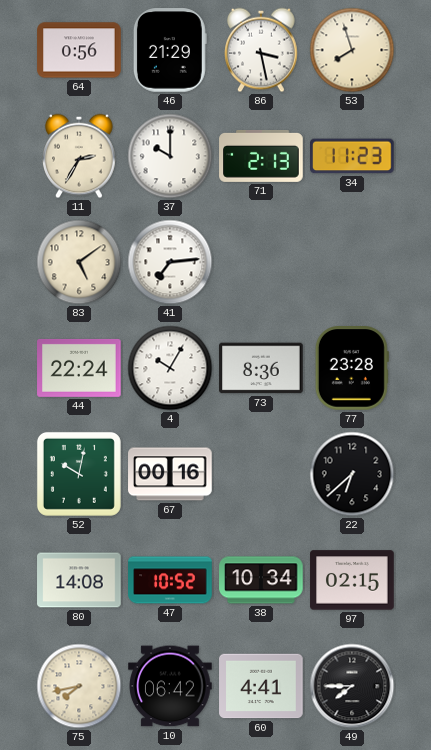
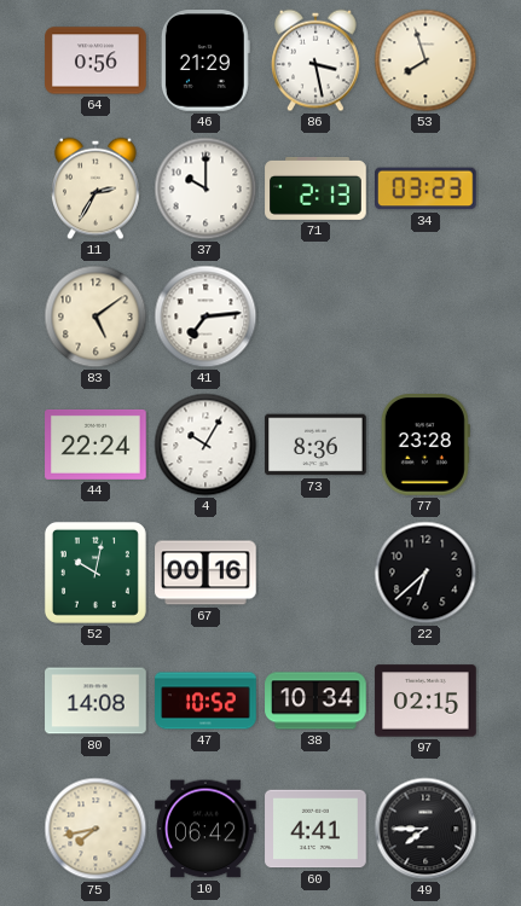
34: 11:23 -> 03:23 (427, 188)
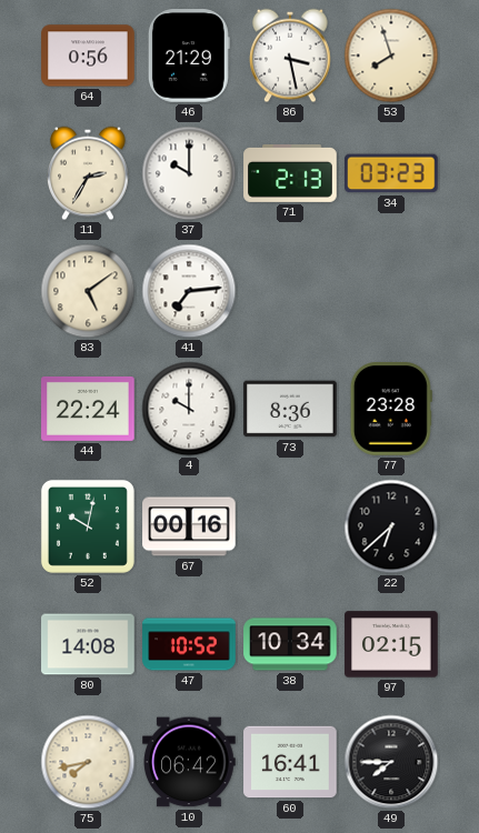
4: 10:05 -> 10:00 (189, 409)
60: 4:41 -> 16:41 (290, 762)
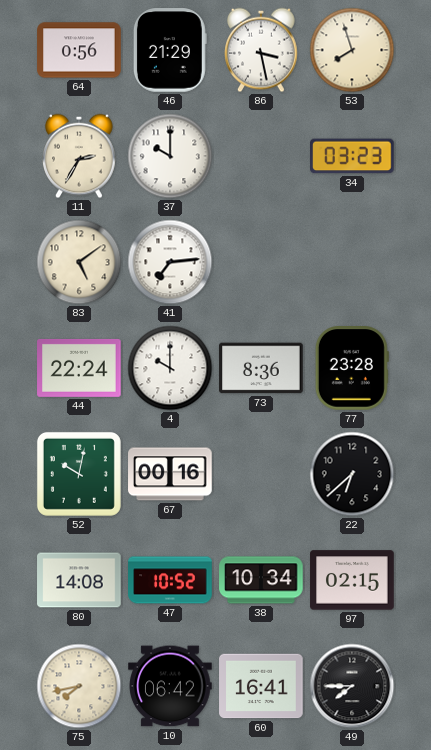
71: 2:13 -> none (290, 173)
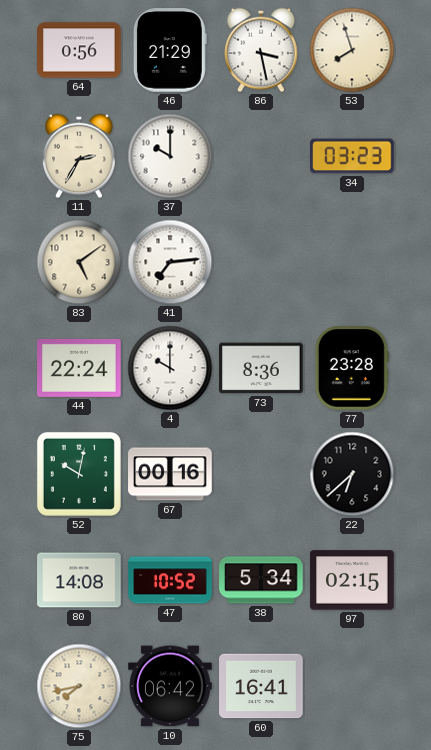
38: 10:34 -> 5:34 (261, 580)
49: 7:45 -> none (352, 686)
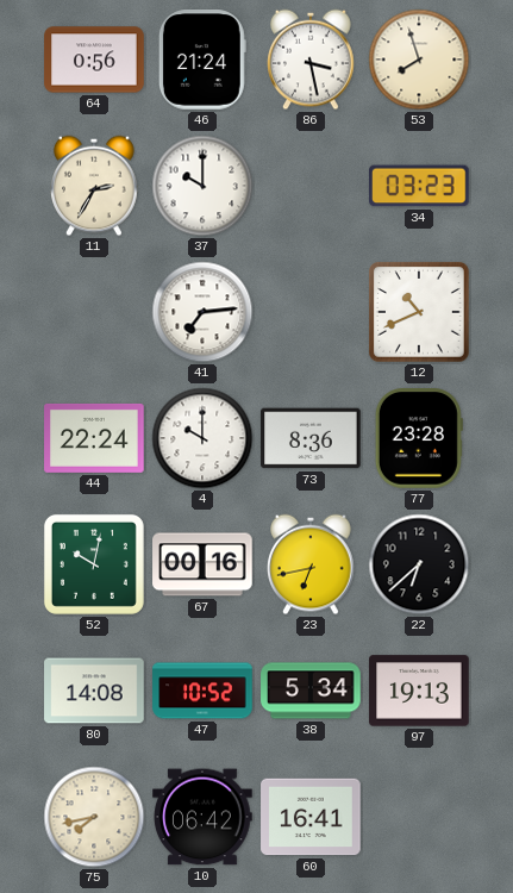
46: 21:29 -> 21:24 (202, 60)
83: 5:09 -> none (79, 262)
12: none -> 10:41 (419, 312)
23: none -> 6:43 (311, 564)
97: 02:15 -> 19:13 (419, 691)
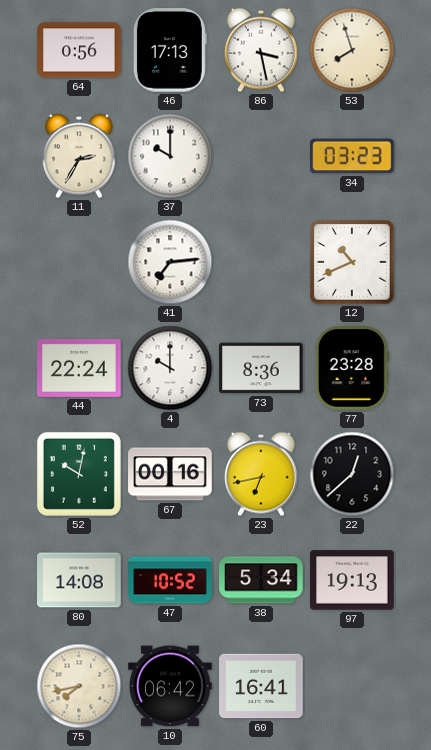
46: 21:24 -> 17:13 (170, 50)
22: 6:38 -> 12:38 (352, 474)
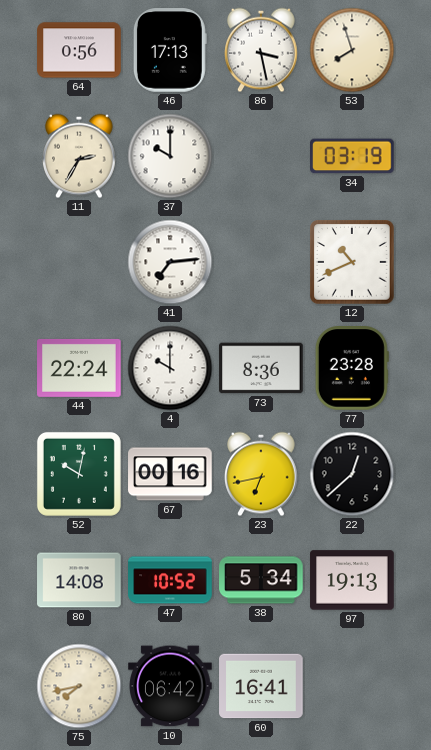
34: 03:23 -> 03:19 (353, 156)
